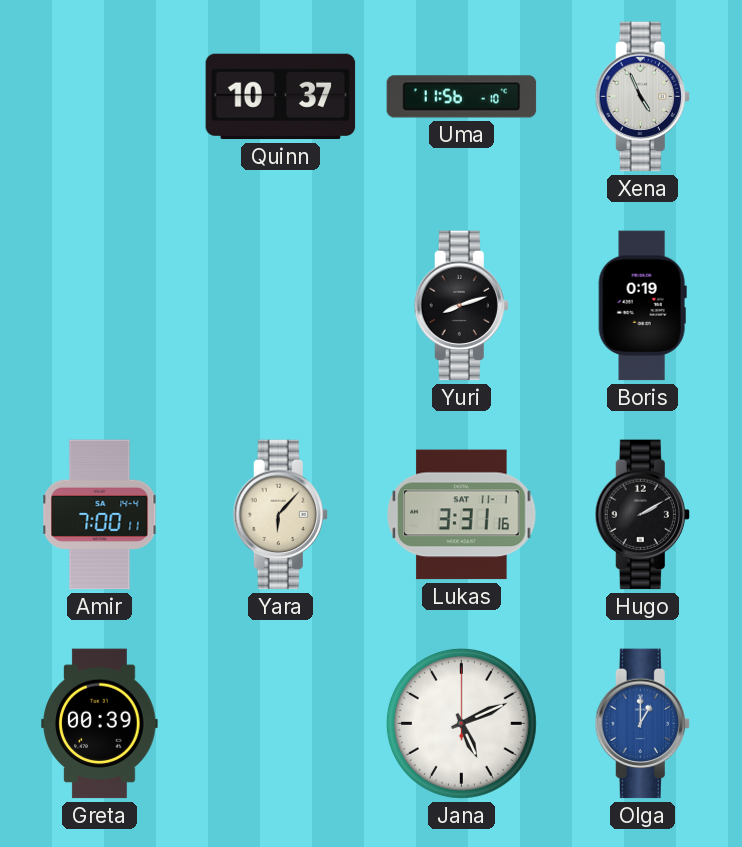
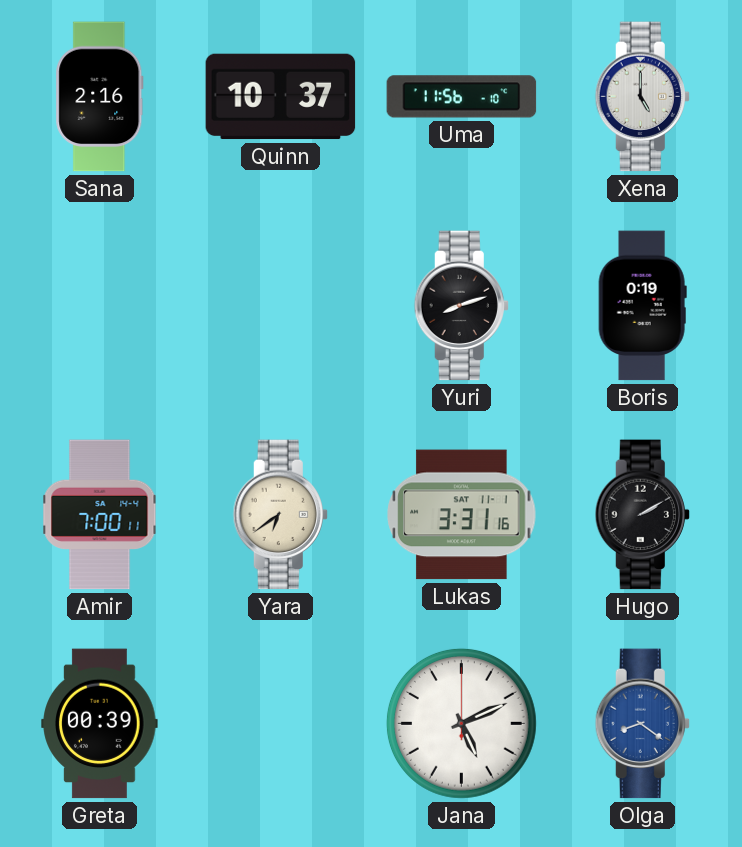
Sana: none -> 2:16 (100, 97)
Xena: 4:56 -> 5:00 (642, 97)
Yara: 6:07 -> 6:39 (280, 515)
Olga: 1:00 -> 8:21 (642, 724)
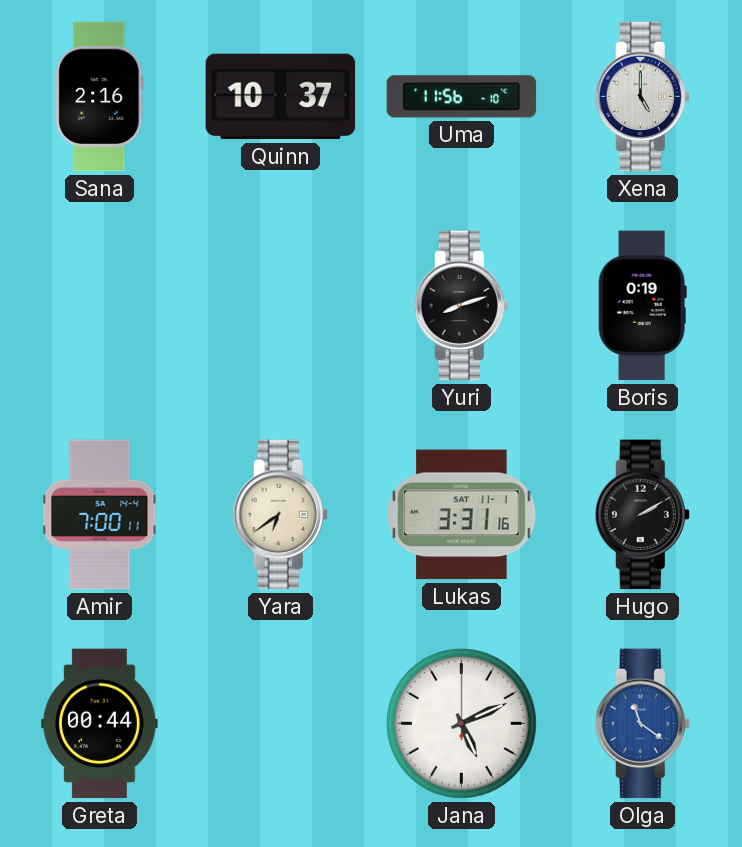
Greta: 00:39 -> 00:44 (100, 724)
Olga: 8:21 -> 11:21 (642, 724)
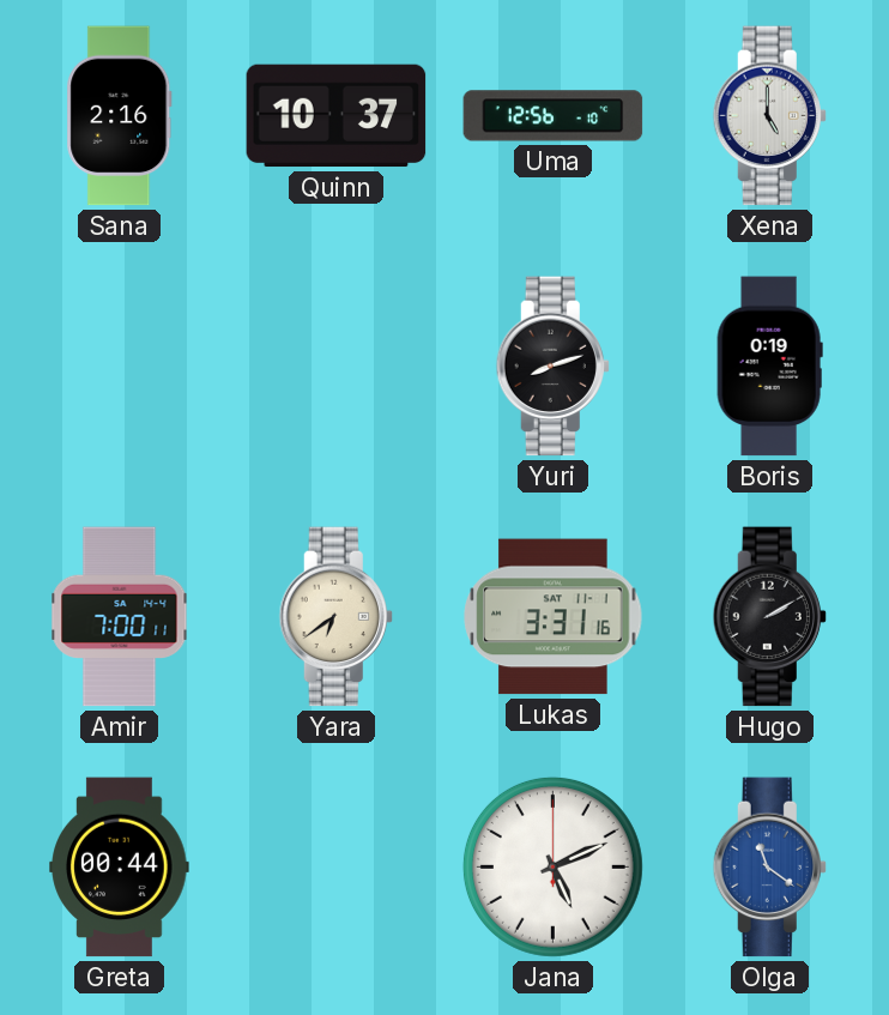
Uma: 11:56 -> 12:56 (554, 116)
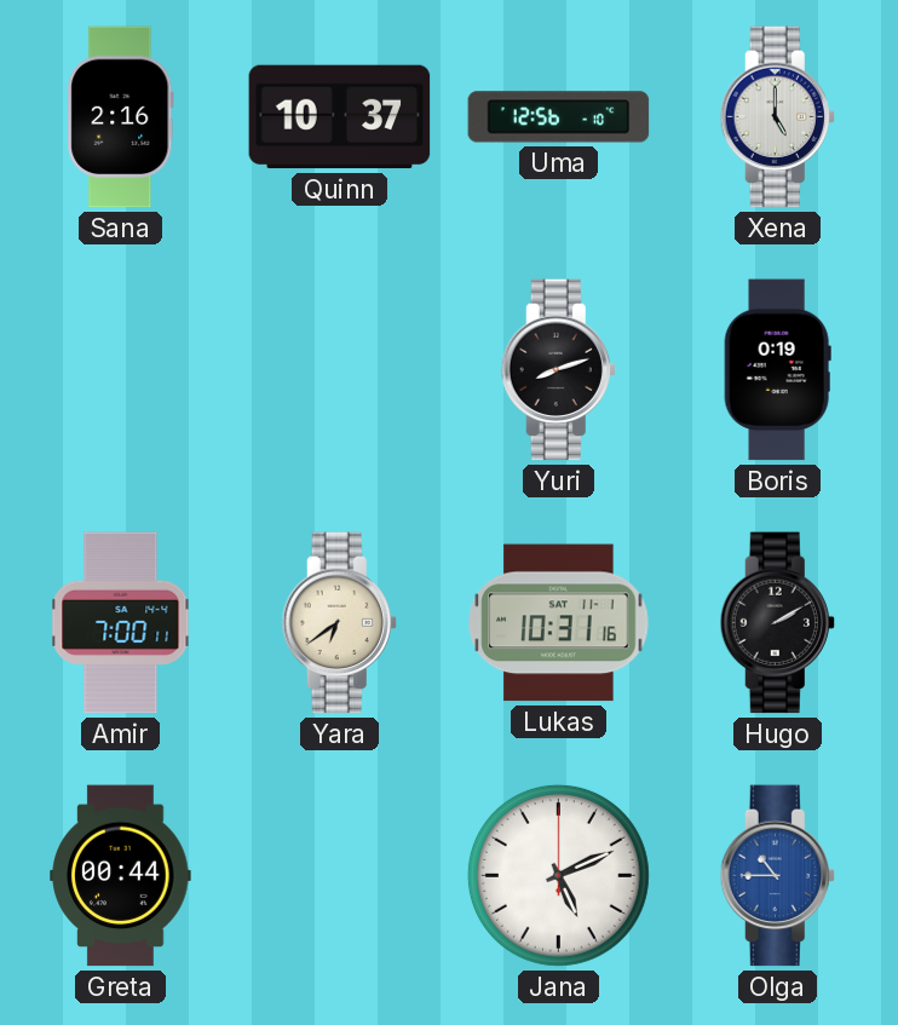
Lukas: 3:31 -> 10:31 (559, 623)
Olga: 11:21 -> 10:45 (777, 876)
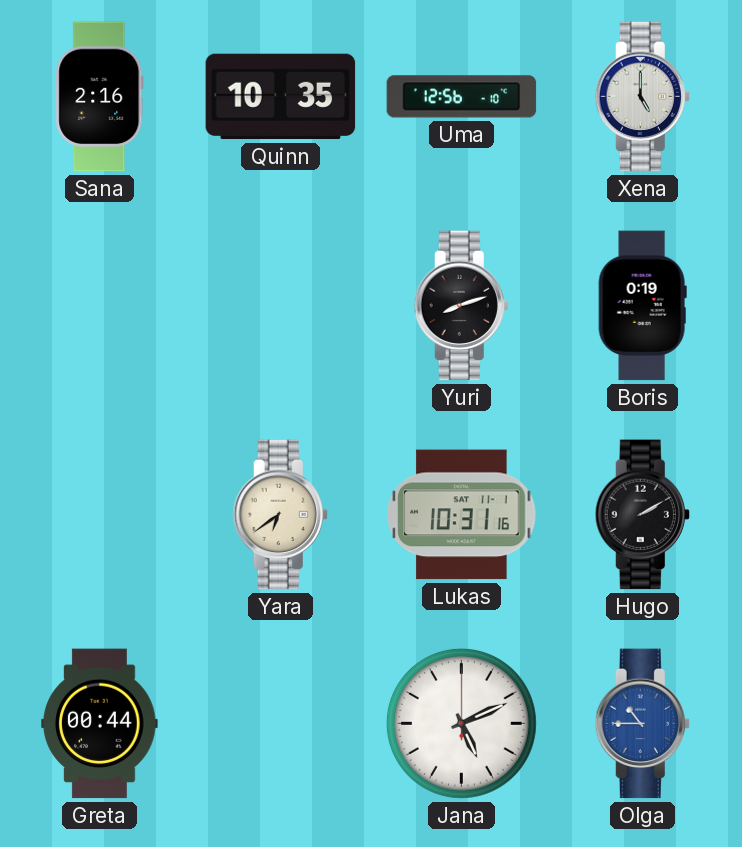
Quinn: 10:37 -> 10:35 (281, 97)
Amir: 7:00 -> none (121, 623)
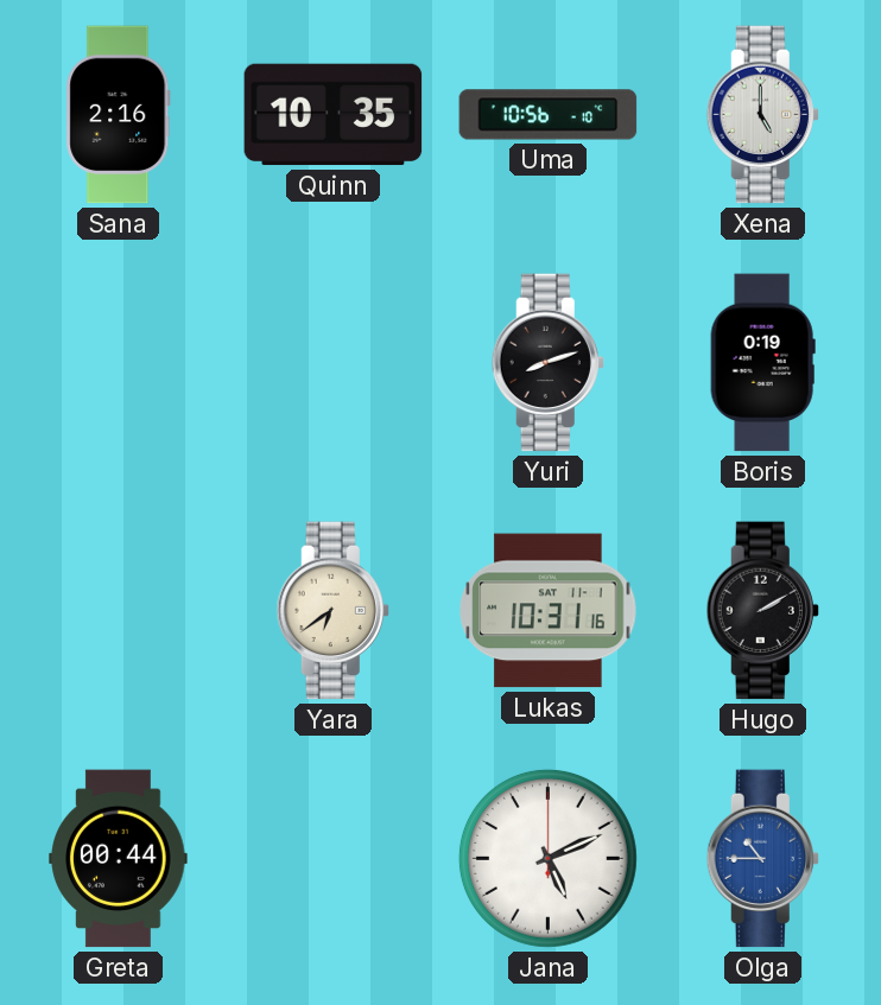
Uma: 12:56 -> 10:56 (549, 115)
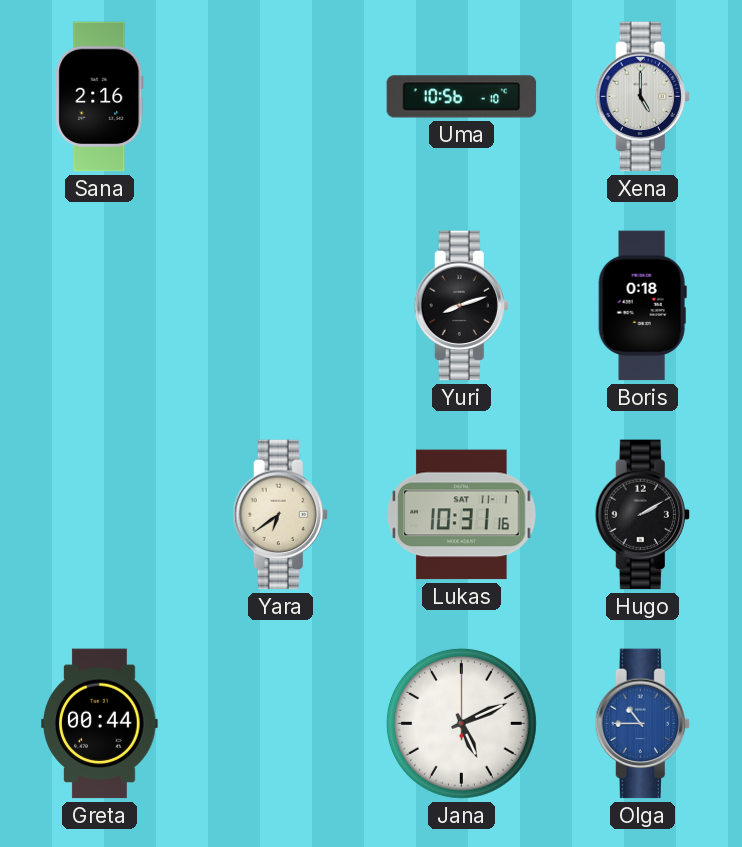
Quinn: 10:35 -> none (334, 115)
Boris: 0:19 -> 0:18 (642, 306)
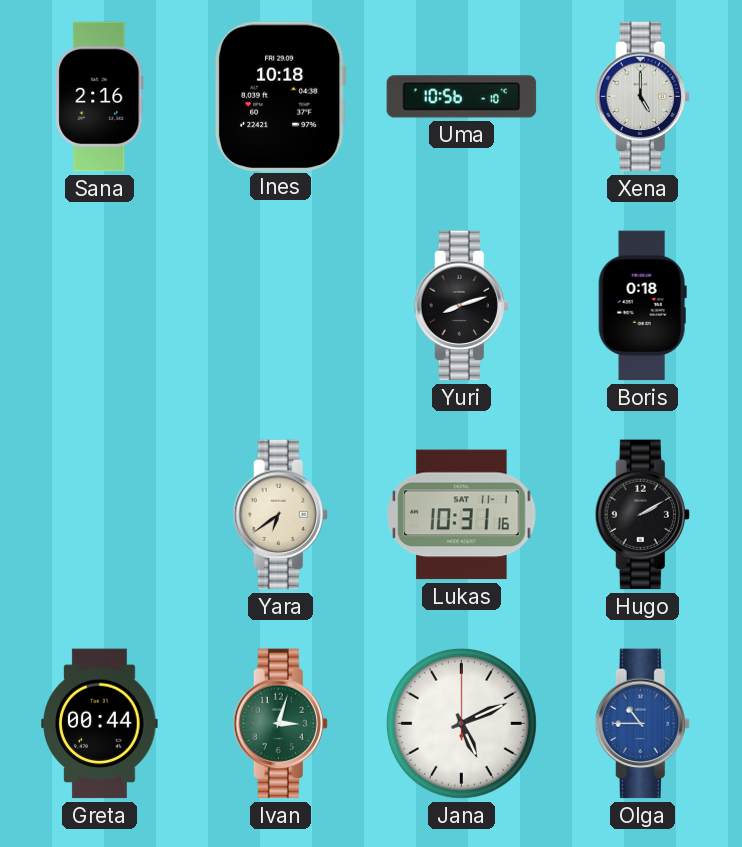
Ines: none -> 10:18 (280, 96)
Ivan: none -> 3:03 (280, 724)
